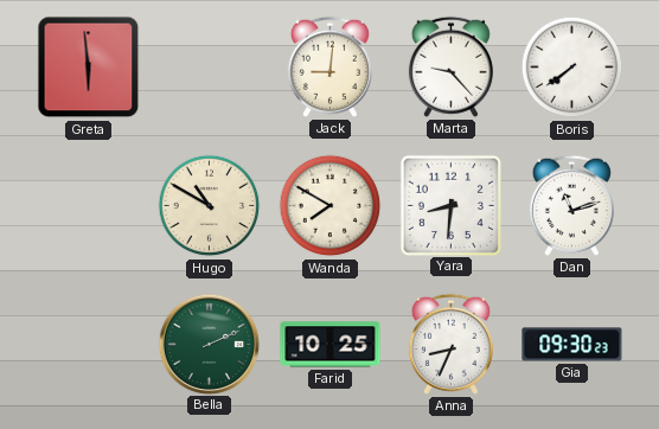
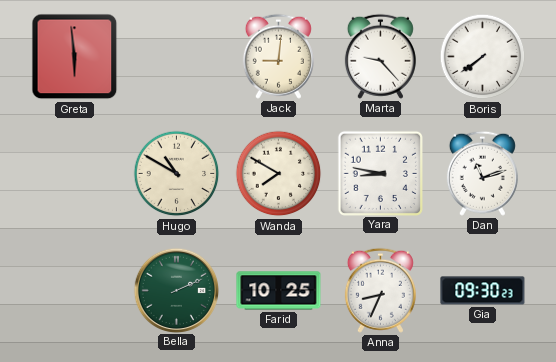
Yara: 8:31 -> 8:47 (380, 173)
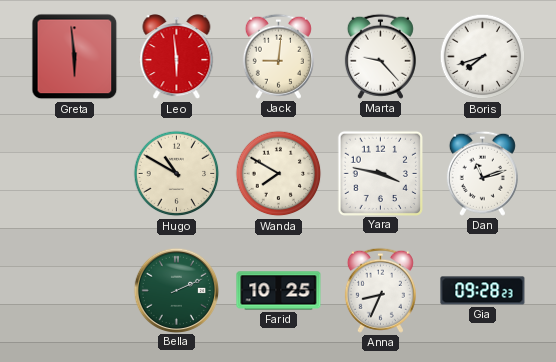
Leo: none -> 5:59 (177, 57)
Boris: 7:39 -> 7:42 (483, 57)
Yara: 8:47 -> 3:47 (380, 173)
Gia: 09:30 -> 09:28 (483, 291)
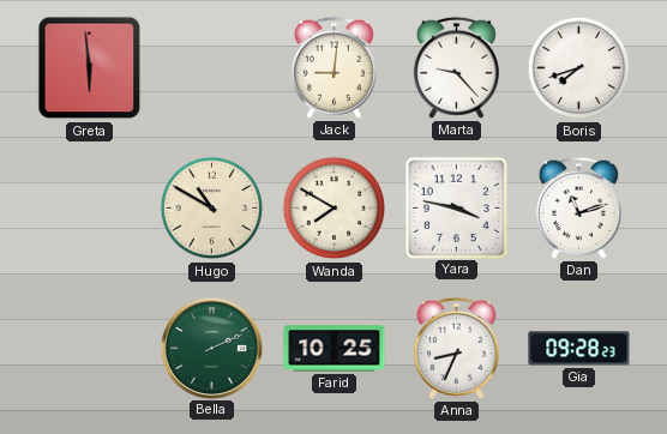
Leo: 5:59 -> none (177, 57)
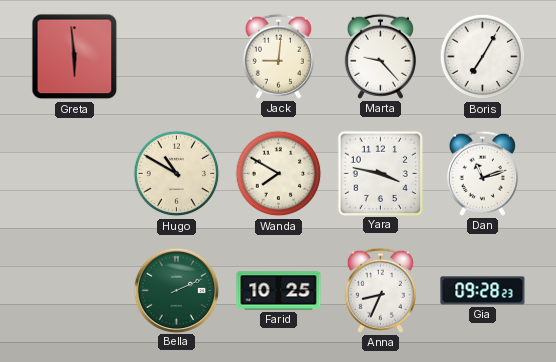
Boris: 7:42 -> 7:05 (483, 57)
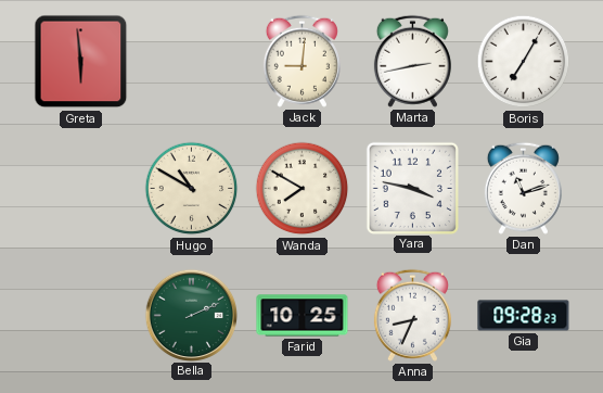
Marta: 9:23 -> 2:43 (412, 61)
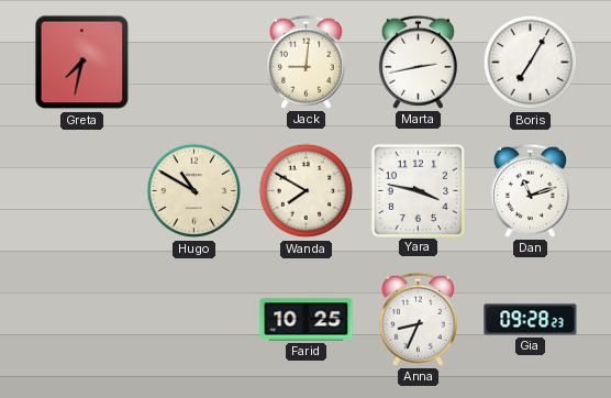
Greta: 5:59 -> 7:32 (82, 63)
Bella: 2:11 -> none (191, 315)
